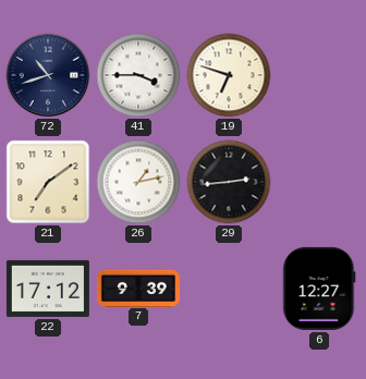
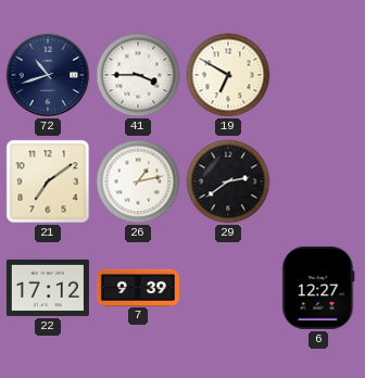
19: 6:48 -> 6:50 (228, 75)
29: 2:44 -> 2:39 (228, 181)
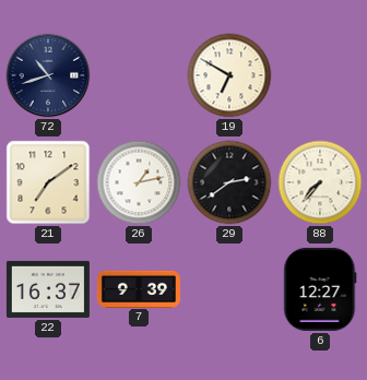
41: 3:45 -> none (138, 75)
88: none -> 7:37 (320, 182)
22: 17:12 -> 16:37 (48, 289)
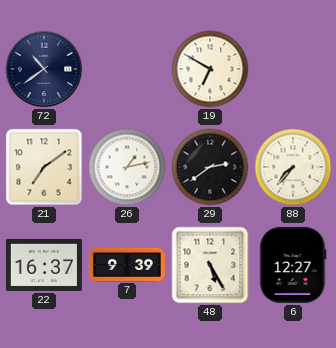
72: 10:42 -> 10:39 (44, 69)
48: none -> 5:25 (210, 265)
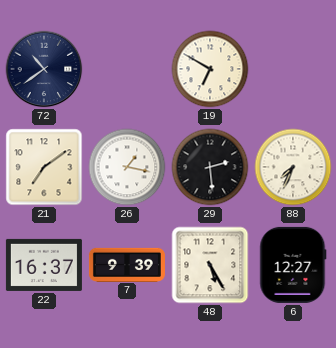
26: 1:13 -> 1:17 (127, 167)
29: 2:39 -> 2:29 (210, 167)
88: 7:37 -> 7:34 (293, 167)
